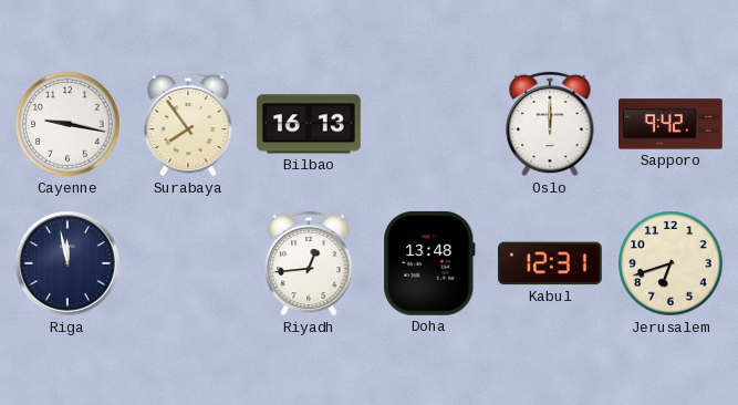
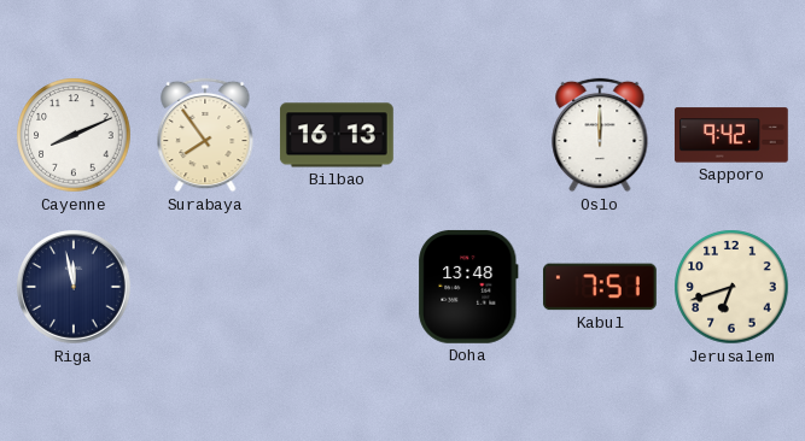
Cayenne: 9:17 -> 8:11 (74, 135)
Riyadh: 12:44 -> none (309, 263)
Kabul: 12:31 -> 7:51 (600, 287)
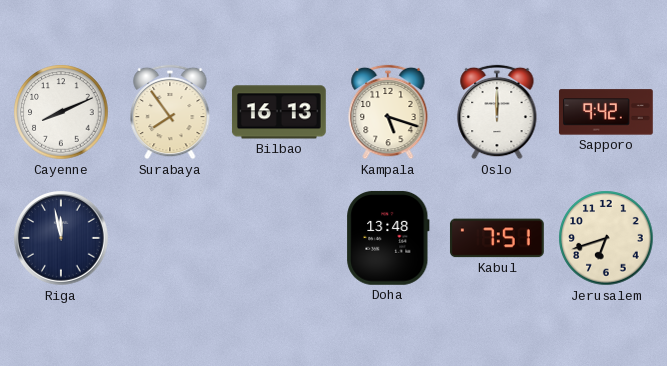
Kampala: none -> 5:18 (388, 112)
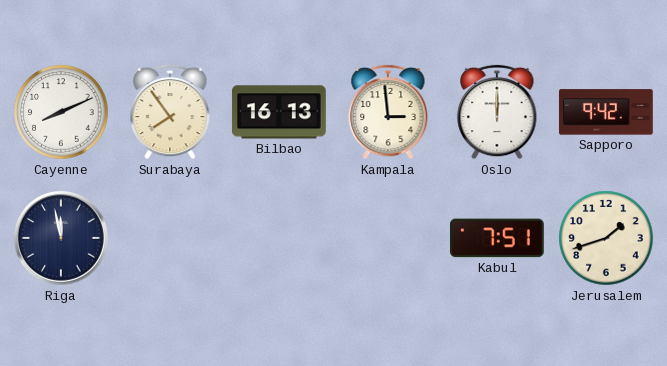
Kampala: 5:18 -> 2:59 (388, 112)
Doha: 13:48 -> none (388, 238)
Jerusalem: 6:42 -> 1:42 (606, 238)
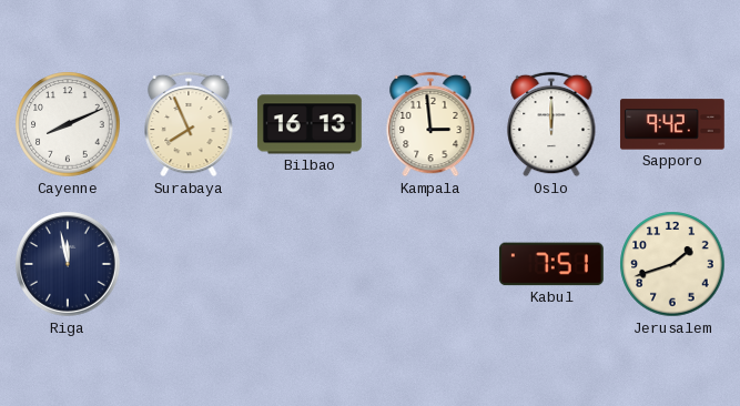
Surabaya: 7:54 -> 7:56 (189, 124)
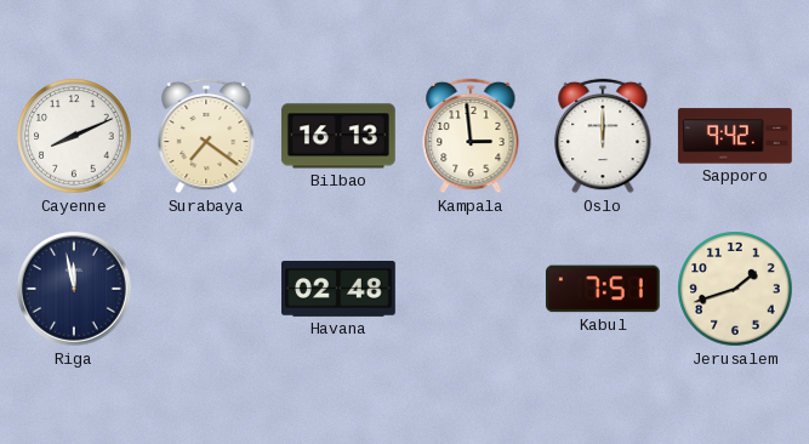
Surabaya: 7:56 -> 7:21 (206, 136)
Havana: none -> 02:48 (340, 290)
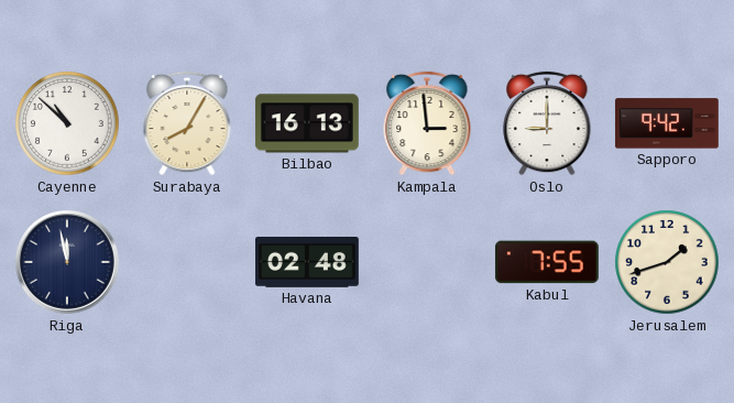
Cayenne: 8:11 -> 10:52 (67, 123)
Surabaya: 7:21 -> 8:05 (187, 123)
Oslo: 12:00 -> 9:00 (547, 123)
Kabul: 7:51 -> 7:55 (547, 262)
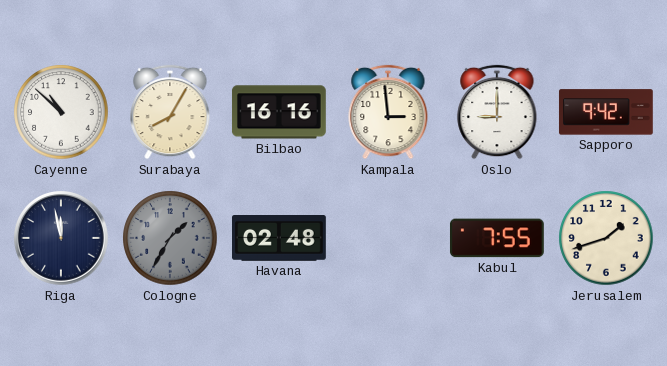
Bilbao: 16:13 -> 16:16 (279, 112)
Cologne: none -> 1:35 (170, 238)
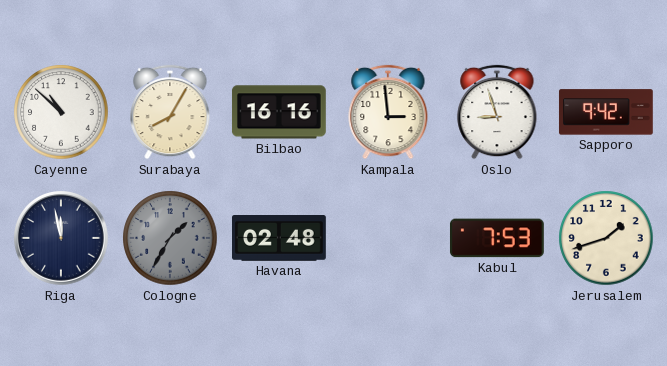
Oslo: 9:00 -> 8:57 (497, 112)
Kabul: 7:55 -> 7:53 (497, 238)
